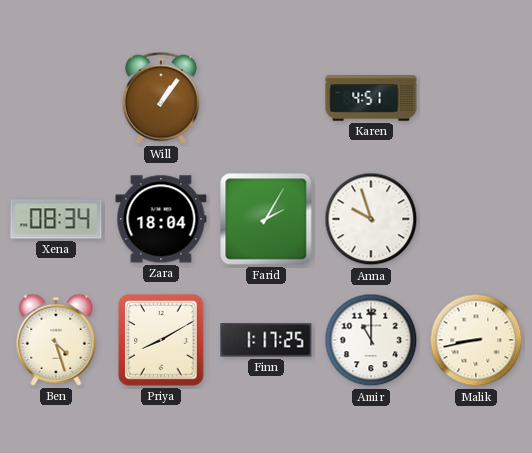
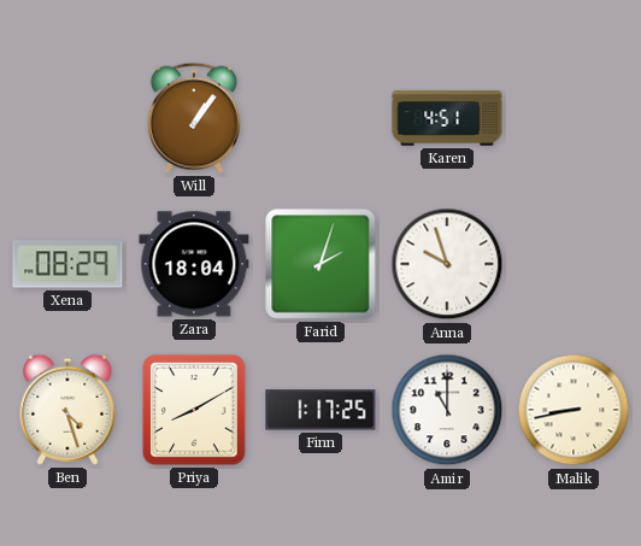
Xena: 08:34 -> 08:29 (67, 264)
Farid: 2:05 -> 2:03 (320, 264)
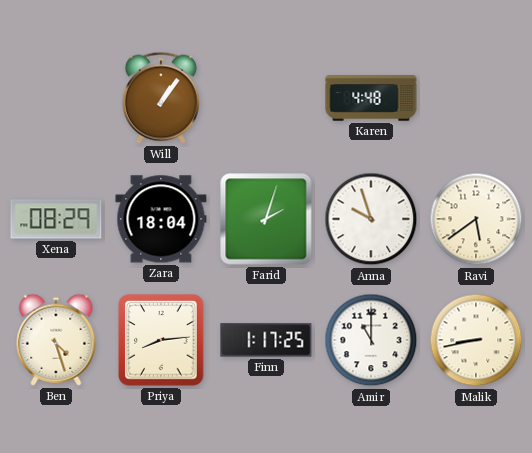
Karen: 4:51 -> 4:48 (371, 98)
Ravi: none -> 5:39 (476, 219)
Priya: 8:10 -> 8:14 (161, 340)
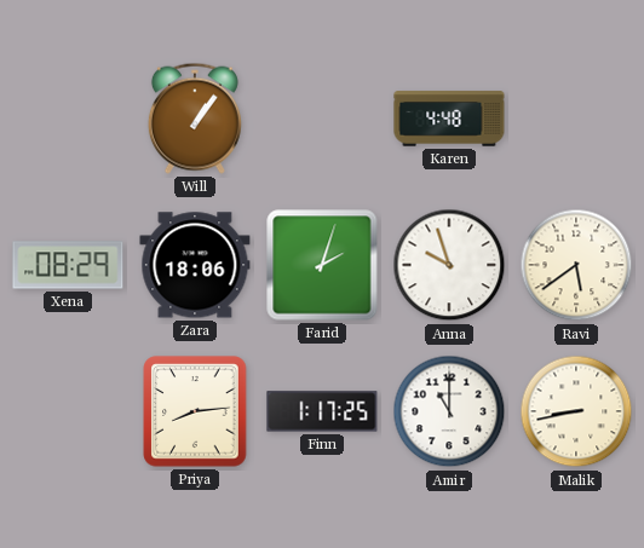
Zara: 18:04 -> 18:06 (195, 265)
Ben: 4:27 -> none (56, 340)
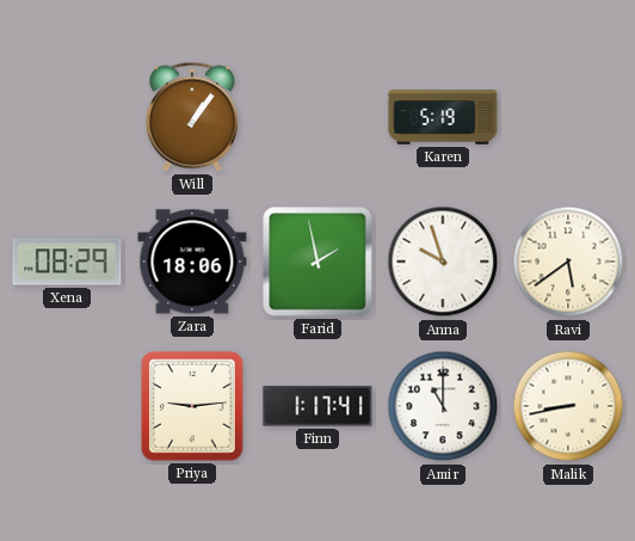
Karen: 4:48 -> 5:19 (443, 117)
Farid: 2:03 -> 1:58 (317, 262)
Priya: 8:14 -> 9:14 (192, 406)
Finn: 1:17:25 -> 1:17:41 (317, 406)
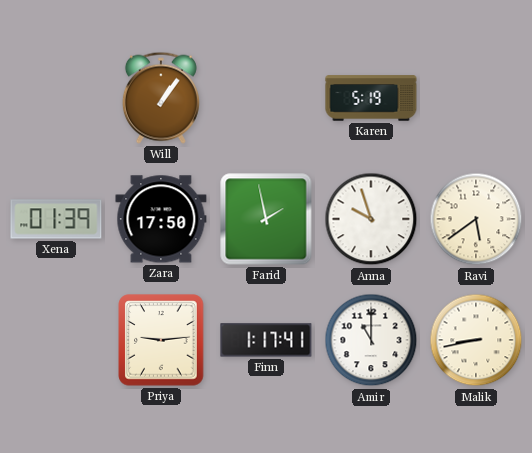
Xena: 08:29 -> 01:39 (56, 219)
Zara: 18:06 -> 17:50 (161, 219)
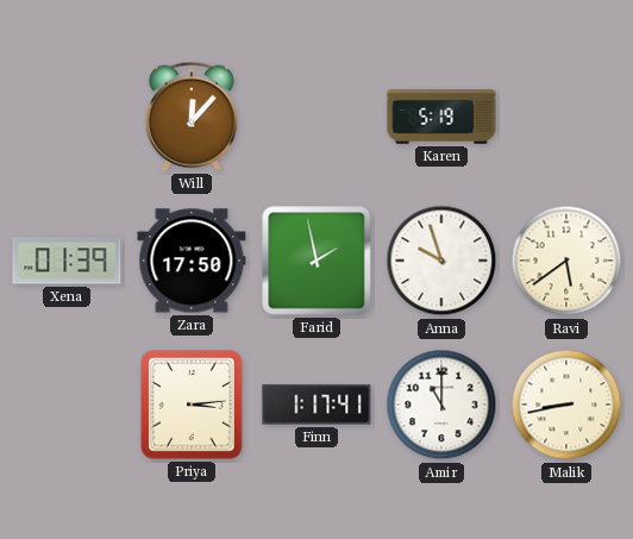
Will: 1:06 -> 12:07 (192, 117)
Priya: 9:14 -> 3:14 (192, 405)
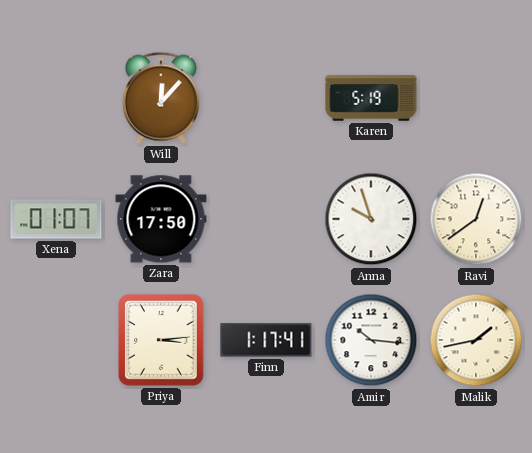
Xena: 01:39 -> 01:07 (56, 219)
Farid: 1:58 -> none (316, 261)
Ravi: 5:39 -> 12:39 (476, 219)
Amir: 11:00 -> 10:16 (371, 340)
Malik: 8:43 -> 1:43 (476, 340)
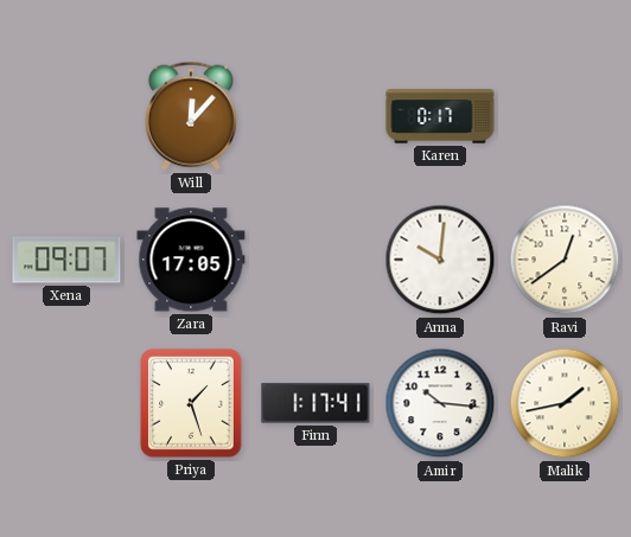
Karen: 5:19 -> 0:17 (440, 116)
Xena: 01:07 -> 09:07 (66, 260)
Zara: 17:50 -> 17:05 (191, 260)
Anna: 9:57 -> 10:01 (440, 260)
Priya: 3:14 -> 1:27 (191, 403)
